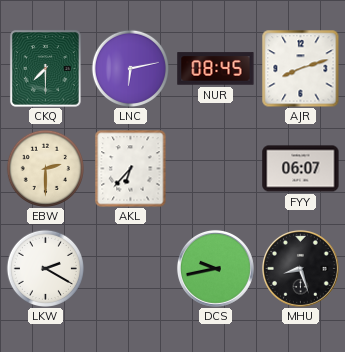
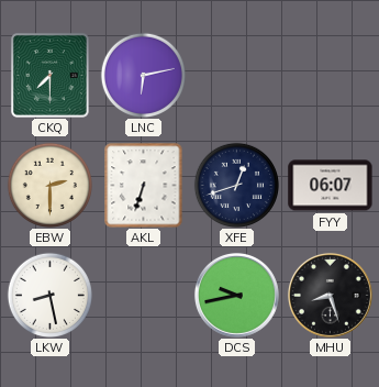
NUR: 08:45 -> none (216, 69)
AJR: 8:12 -> none (300, 68)
AKL: 6:37 -> 6:33 (144, 185)
XFE: none -> 12:42 (236, 185)
LKW: 2:20 -> 8:28 (49, 295)
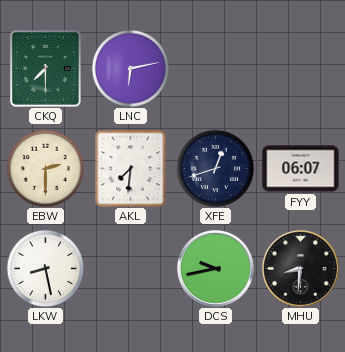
AKL: 6:33 -> 7:31 (131, 168)
MHU: 8:27 -> 8:31 (300, 268)
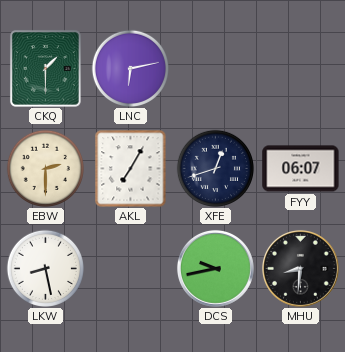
CKQ: 7:30 -> 1:30 (45, 68)
AKL: 7:31 -> 7:05 (131, 168)
